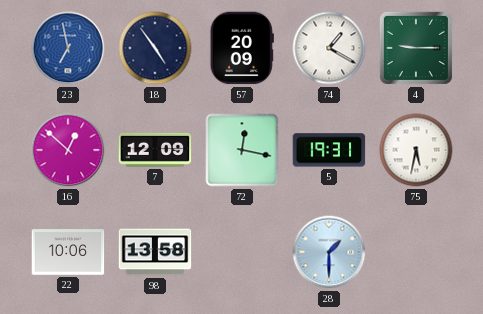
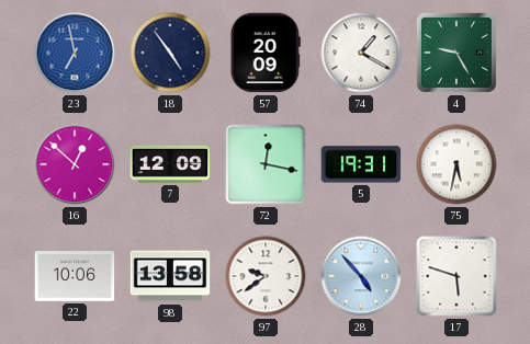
4: 9:15 -> 9:25 (456, 53)
97: none -> 9:39 (266, 276)
28: 1:30 -> 4:53 (361, 276)
17: none -> 5:48 (456, 276)
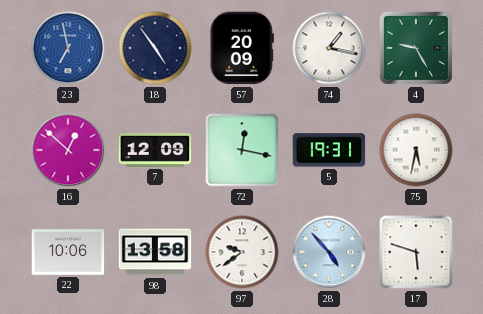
74: 1:20 -> 1:17 (329, 48)
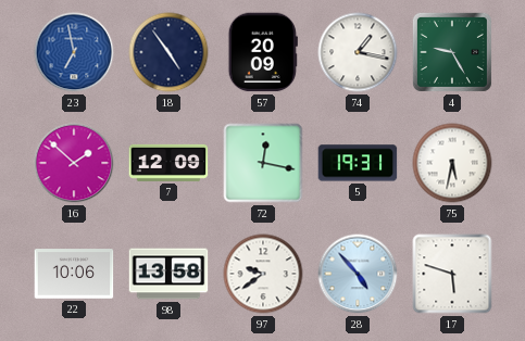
16: 12:52 -> 1:52 (74, 163)
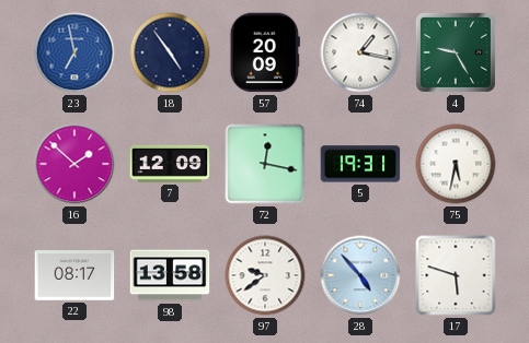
22: 10:06 -> 08:17 (74, 275)
